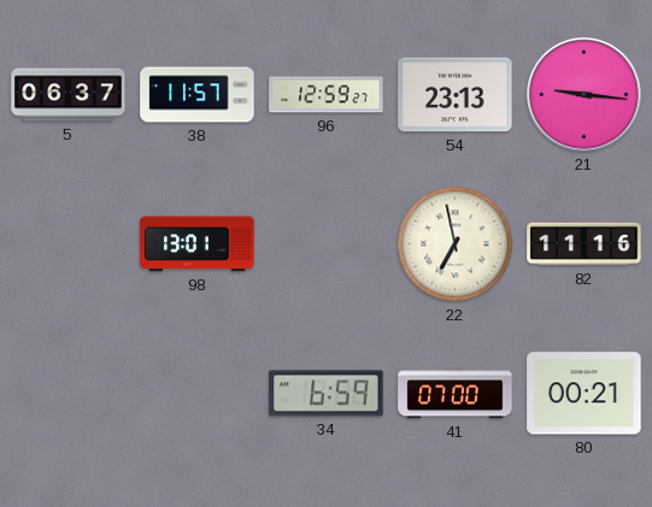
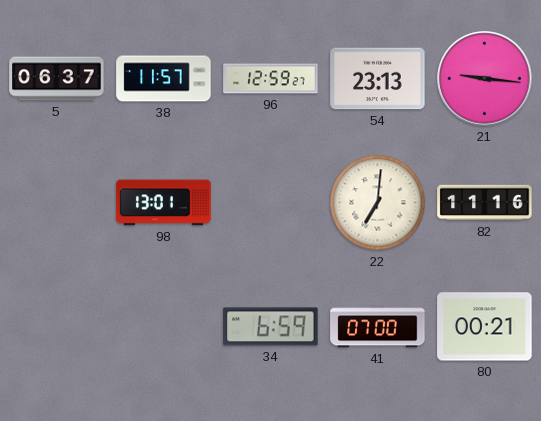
22: 6:58 -> 7:01 (378, 203)
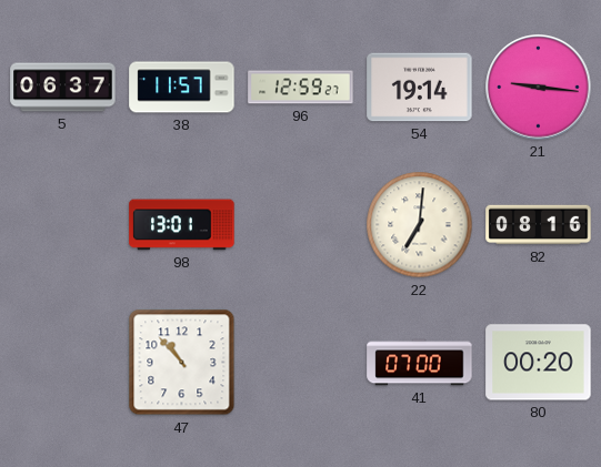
54: 23:13 -> 19:14 (420, 88)
82: 11:16 -> 08:16 (539, 225)
47: none -> 10:53 (182, 363)
34: 6:59 -> none (271, 327)
80: 00:21 -> 00:20 (539, 363)
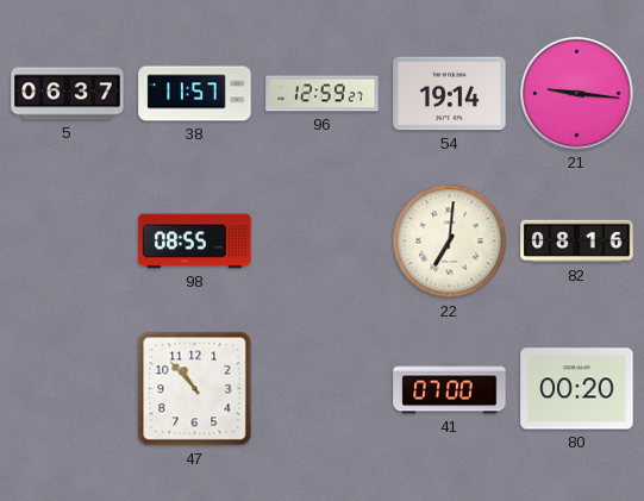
98: 13:01 -> 08:55 (195, 242)
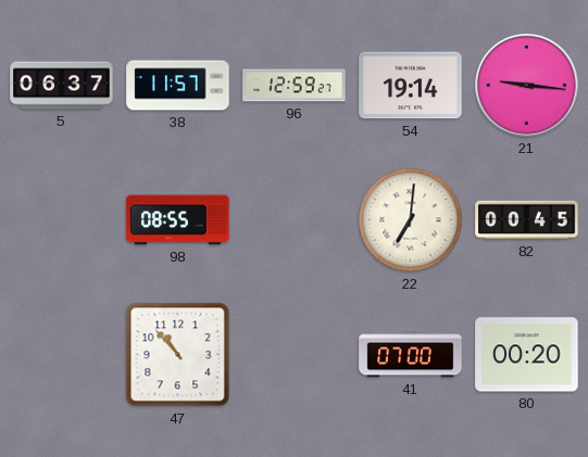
82: 08:16 -> 00:45 (527, 220)
